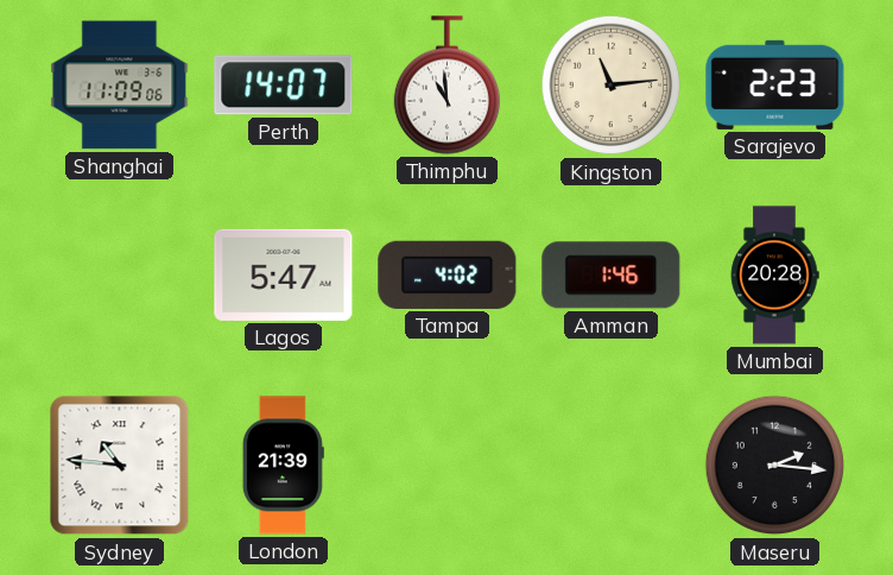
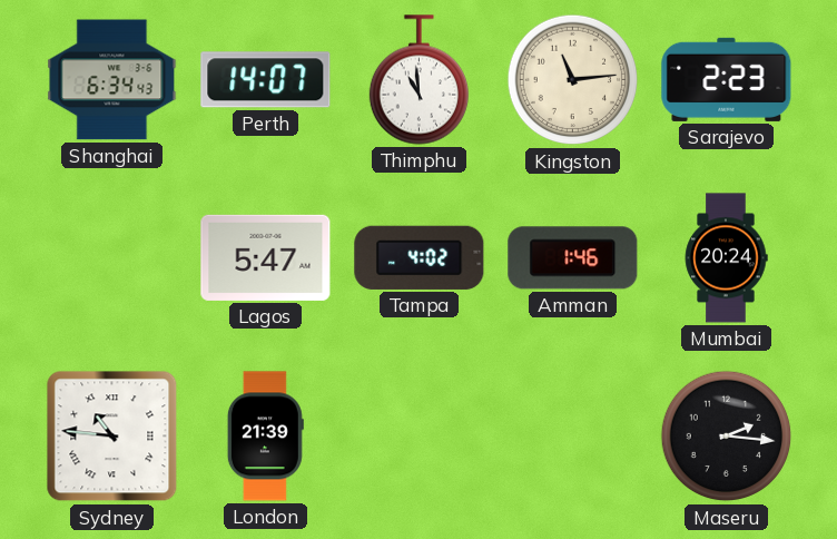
Shanghai: 11:09 -> 6:34 (112, 80)
Mumbai: 20:28 -> 20:24 (726, 258)
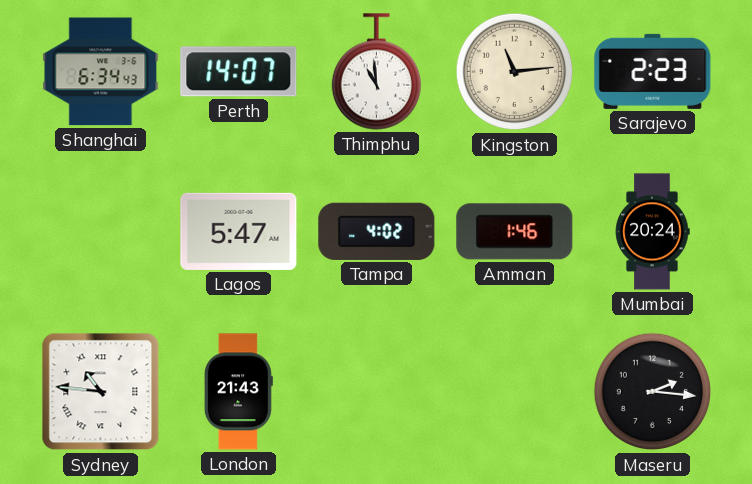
London: 21:39 -> 21:43 (238, 392)
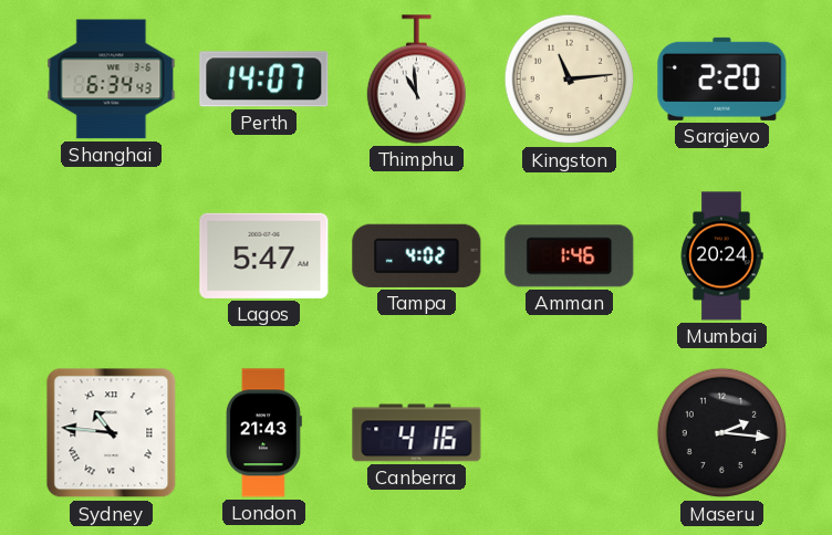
Sarajevo: 2:23 -> 2:20 (722, 78)
Canberra: none -> 4:16 (417, 433)
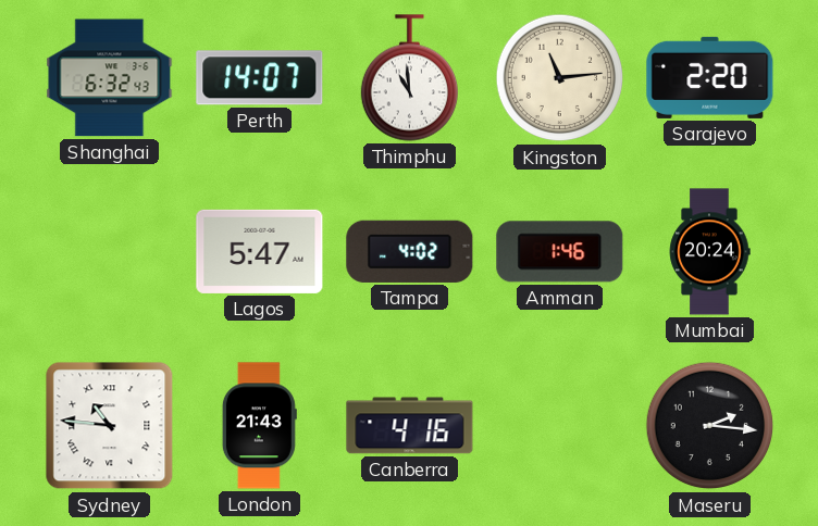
Shanghai: 6:34 -> 6:32 (110, 78)
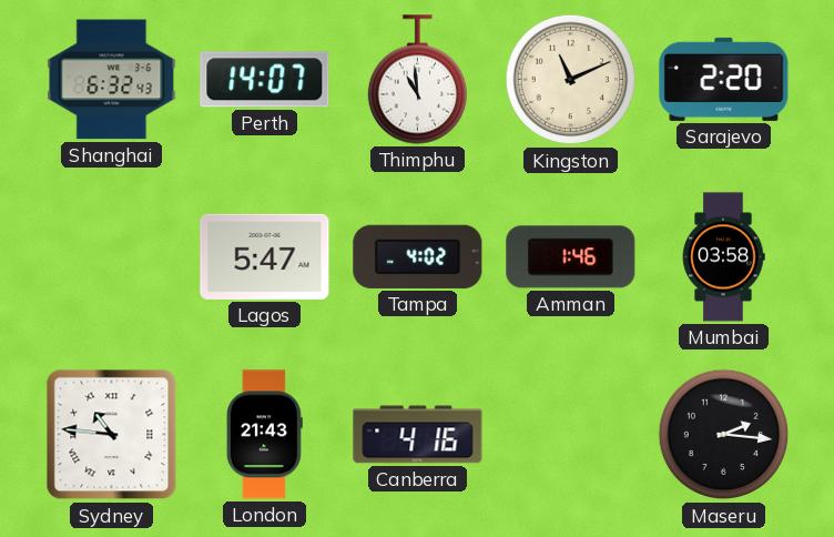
Kingston: 11:14 -> 11:11 (571, 80)
Mumbai: 20:24 -> 03:58 (723, 257)
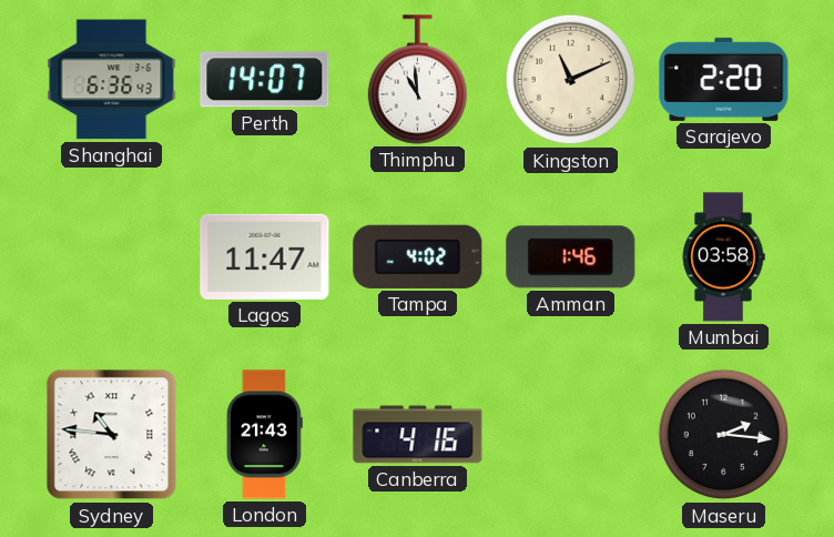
Shanghai: 6:32 -> 6:36 (112, 80)
Lagos: 5:47 -> 11:47 (265, 256)
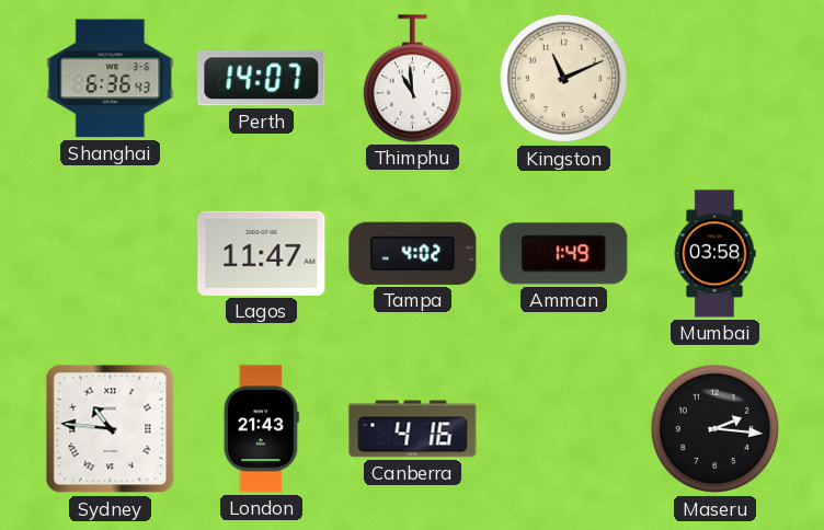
Sarajevo: 2:20 -> none (724, 79)
Amman: 1:46 -> 1:49 (564, 254)
